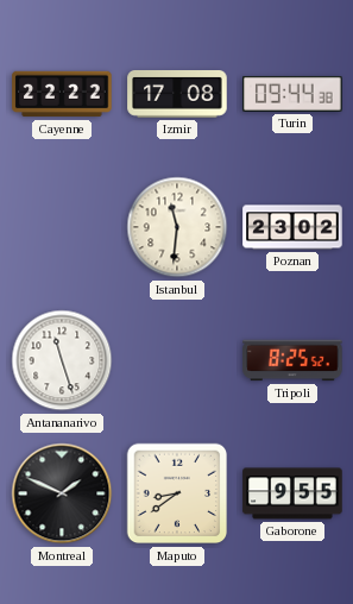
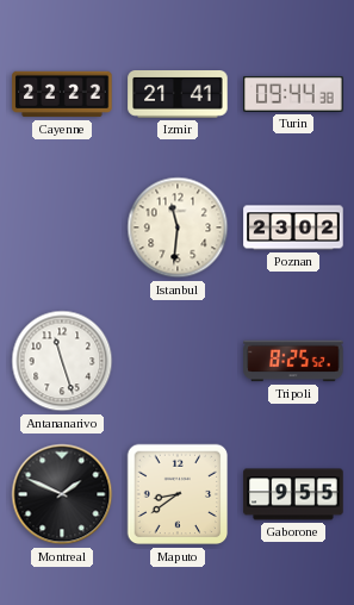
Izmir: 17:08 -> 21:41 (178, 95)
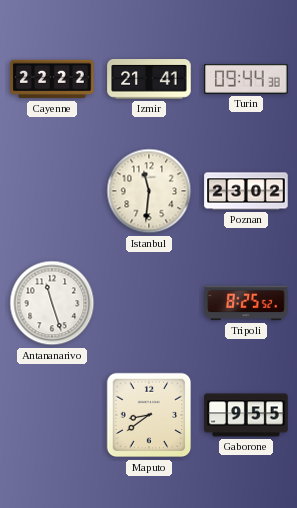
Montreal: 1:49 -> none (62, 494)
